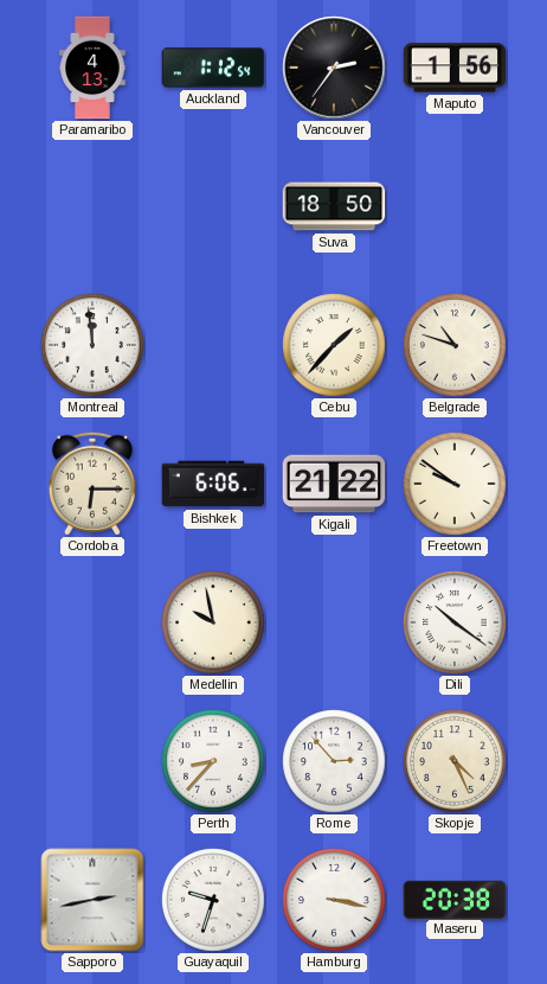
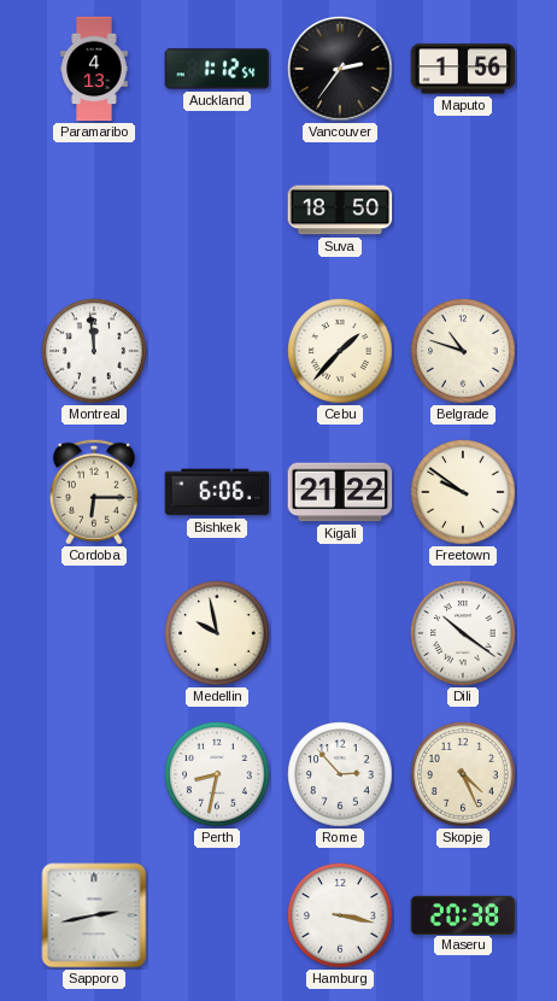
Perth: 8:37 -> 8:32 (217, 774)
Guayaquil: 9:33 -> none (213, 900)
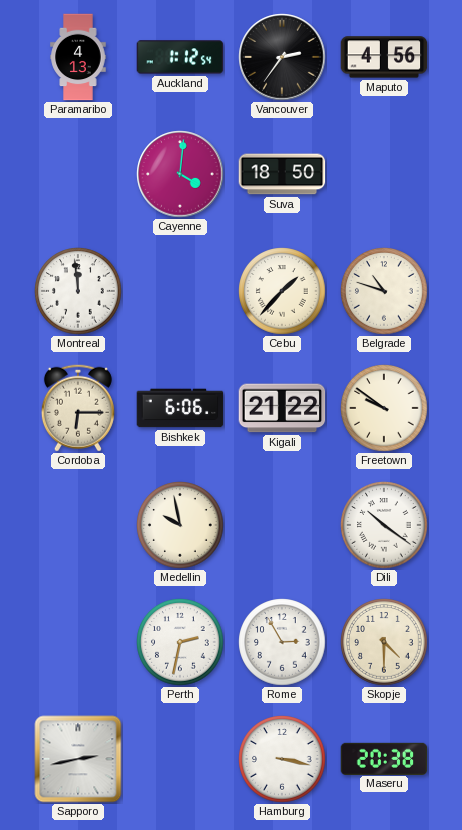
Maputo: 1:56 -> 4:56 (384, 57)
Cayenne: none -> 4:01 (180, 174)
Perth: 8:32 -> 2:32 (180, 642)
Rome: 2:53 -> 2:55 (282, 642)
Skopje: 4:26 -> 4:30 (384, 642)
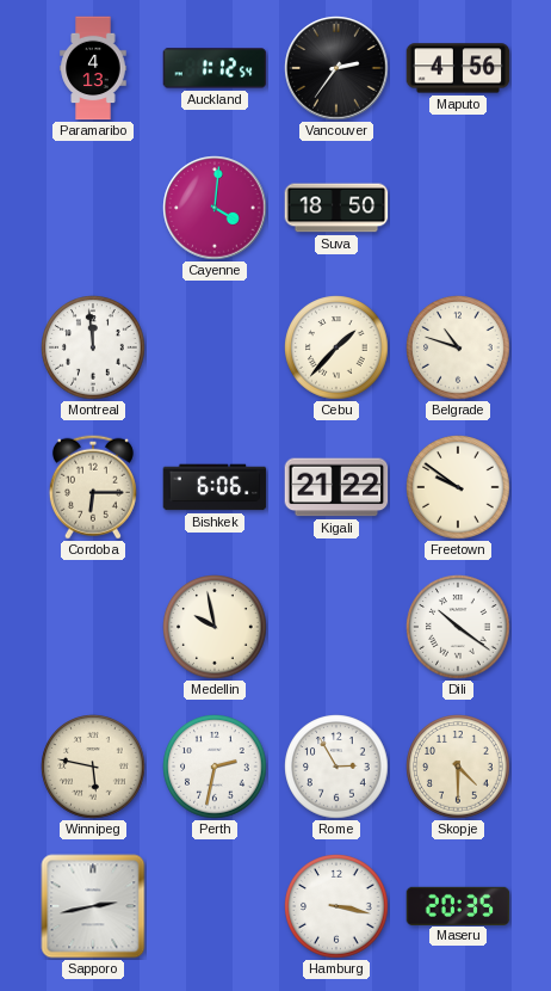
Winnipeg: none -> 5:47 (93, 767)
Maseru: 20:38 -> 20:35 (458, 905)
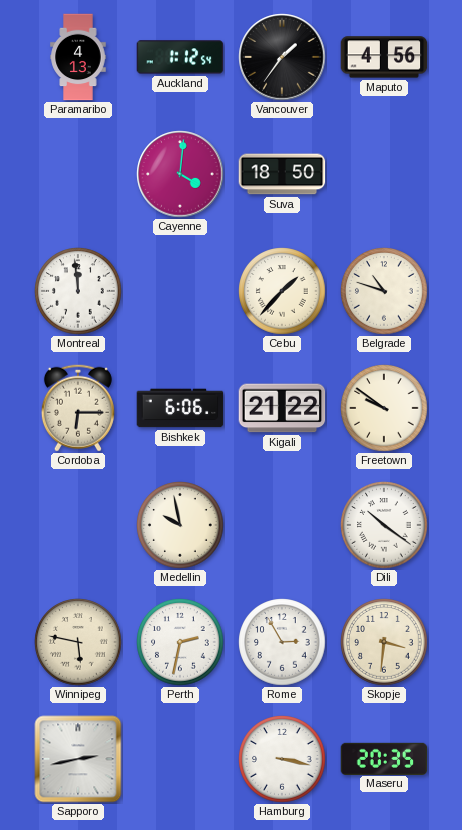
Vancouver: 2:36 -> 1:36 (282, 57)
Skopje: 4:30 -> 3:31 (384, 642)
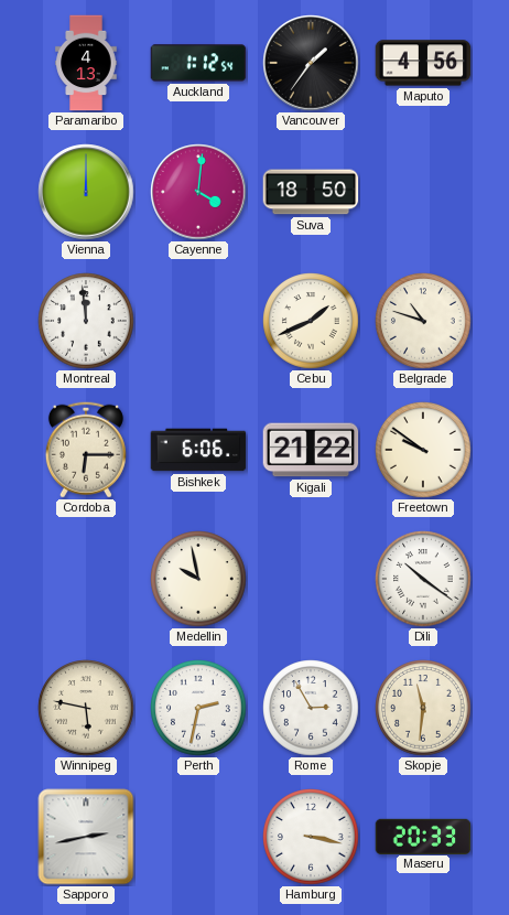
Vienna: none -> 12:00 (86, 192)
Cebu: 1:37 -> 1:41 (311, 321)
Skopje: 3:31 -> 11:31 (423, 708)
Maseru: 20:35 -> 20:33 (423, 836)
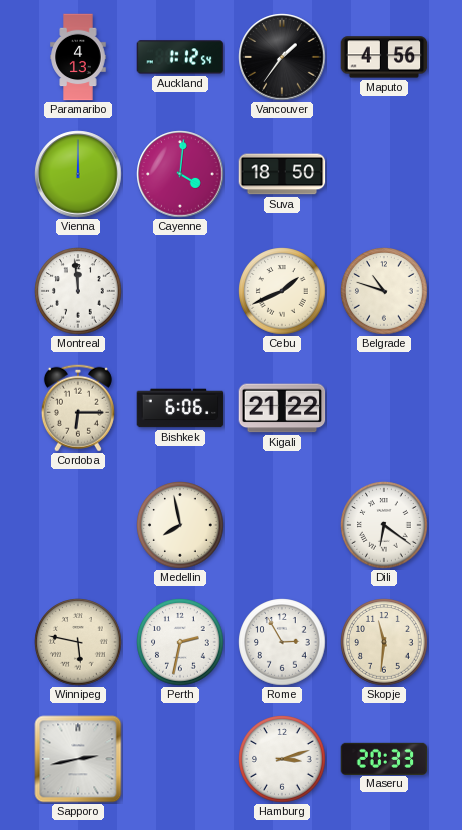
Freetown: 9:51 -> none (423, 450)
Medellin: 9:58 -> 7:58 (180, 525)
Dili: 10:21 -> 6:21 (384, 525)
Hamburg: 3:17 -> 3:12 (282, 759)
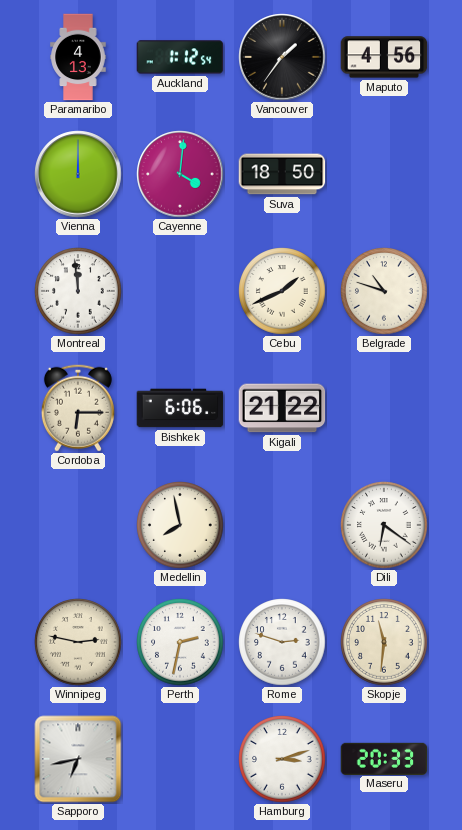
Winnipeg: 5:47 -> 2:47 (78, 642)
Rome: 2:55 -> 2:48 (282, 642)
Sapporo: 2:43 -> 6:43 (78, 759)
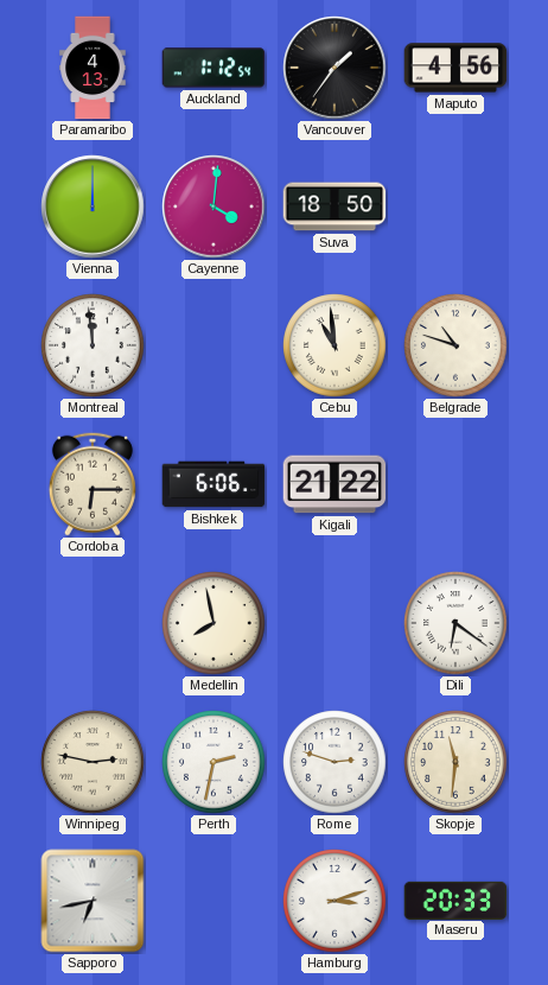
Cebu: 1:41 -> 10:59 (334, 345)
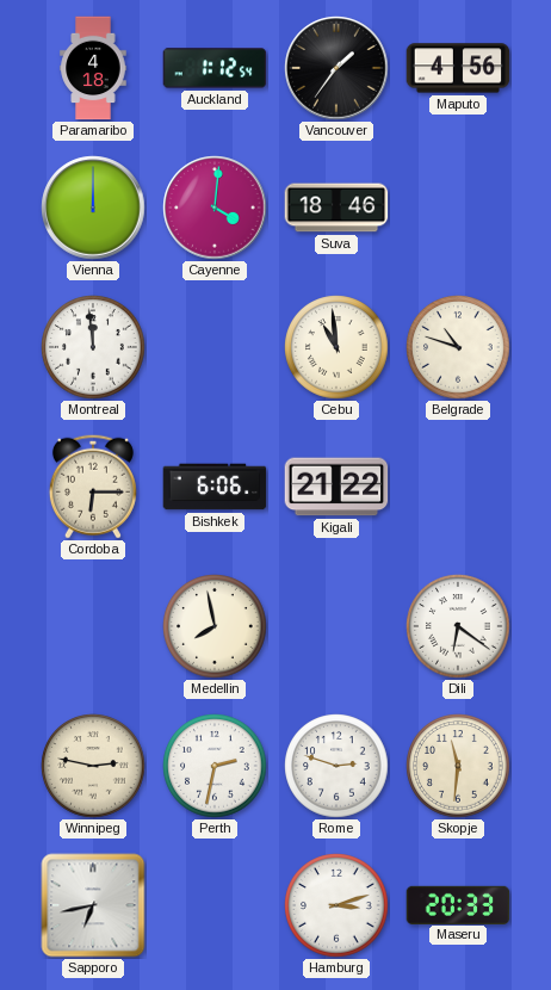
Paramaribo: 4:13 -> 4:18 (93, 68)
Suva: 18:50 -> 18:46 (336, 208)
